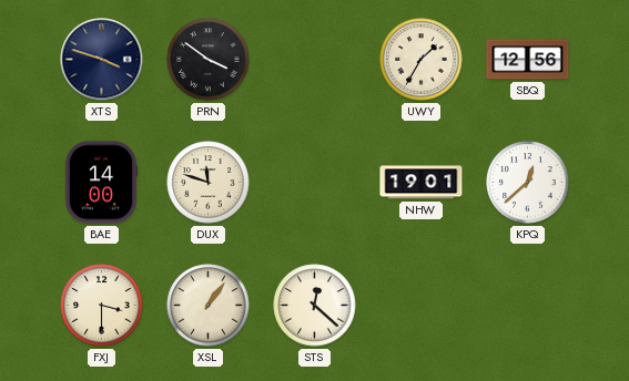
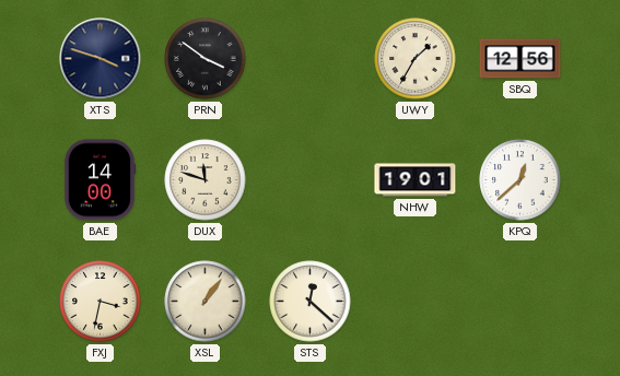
FXJ: 3:30 -> 3:32 (101, 302)
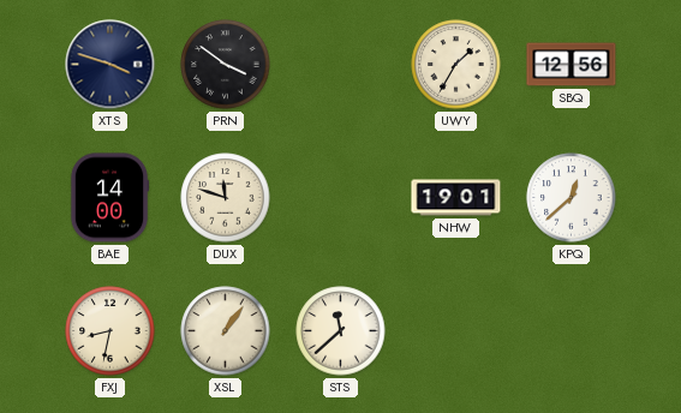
FXJ: 3:32 -> 8:32 (110, 331)
STS: 12:22 -> 11:38 (341, 331)
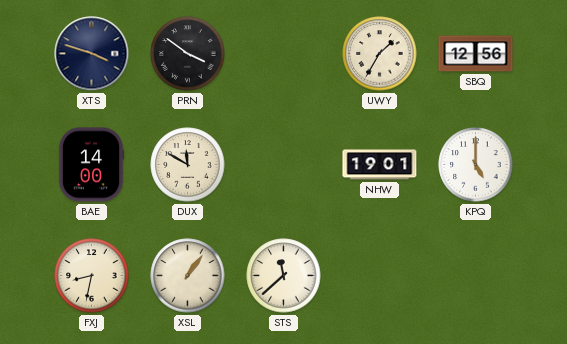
DUX: 11:48 -> 11:50 (188, 165)
KPQ: 12:38 -> 5:00 (476, 165)
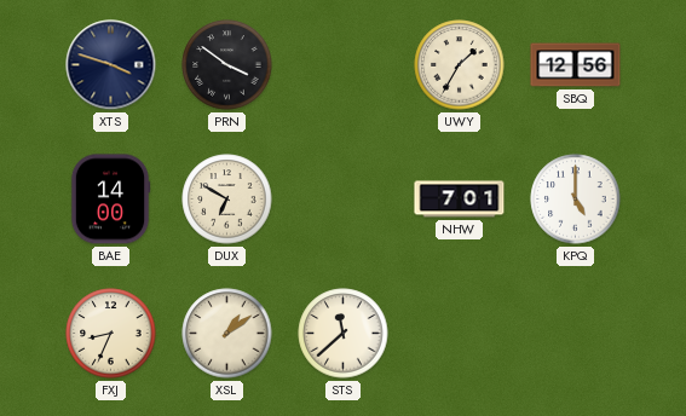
DUX: 11:50 -> 6:50 (227, 200)
NHW: 19:01 -> 7:01 (460, 200)
FXJ: 8:32 -> 8:34 (111, 334)
XSL: 1:06 -> 1:09 (227, 334)
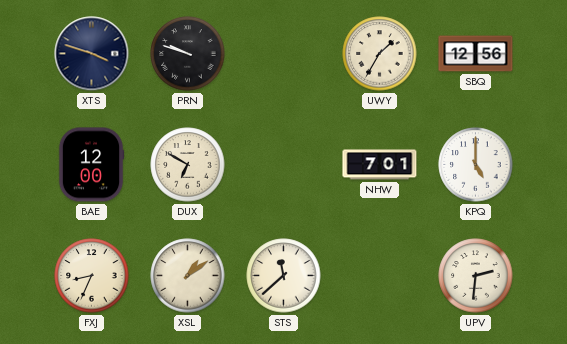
PRN: 3:51 -> 9:48 (188, 54)
BAE: 14:00 -> 12:00 (91, 165)
UPV: none -> 2:31 (476, 276)
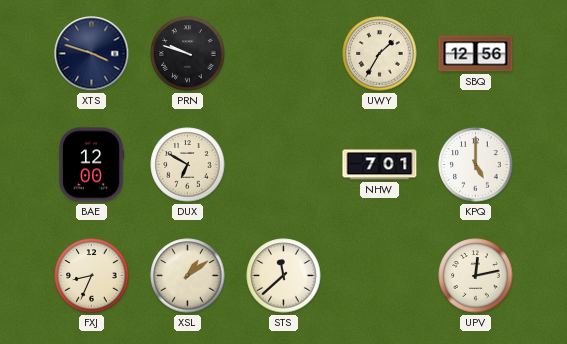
UPV: 2:31 -> 12:13 (476, 276)
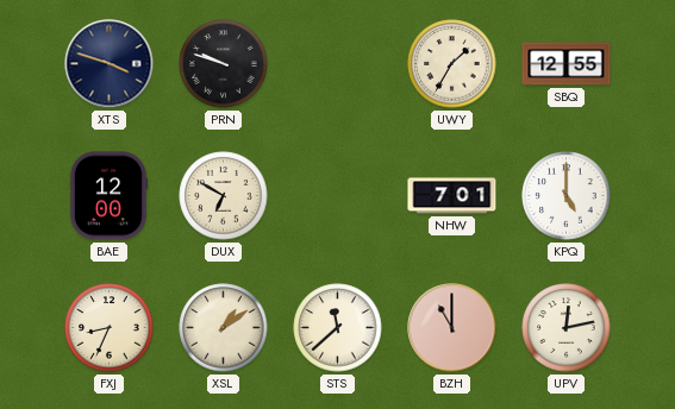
SBQ: 12:56 -> 12:55 (567, 64)
BZH: none -> 11:00 (452, 328)
